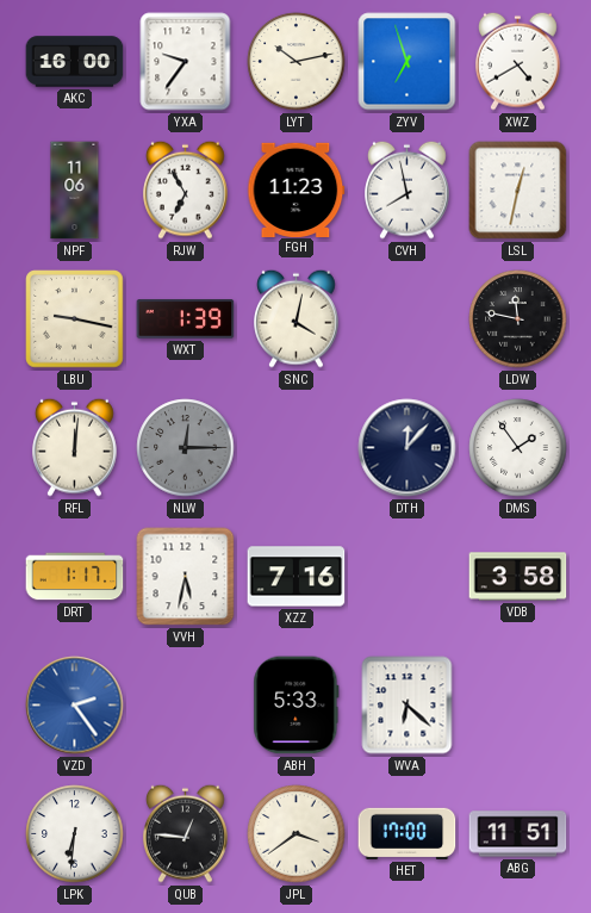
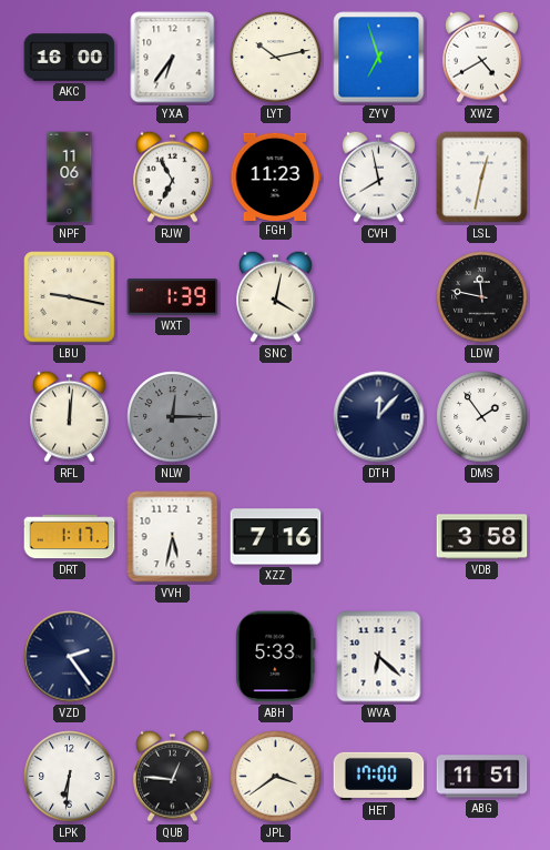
YXA: 9:36 -> 6:36 (173, 58)
VZD dial: blue -> navy (70, 657)
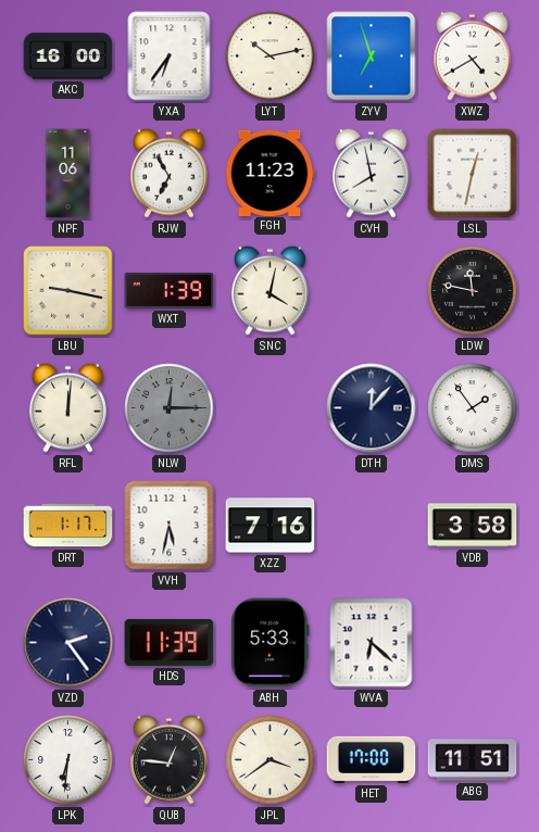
HDS: none -> 11:39 (170, 642)
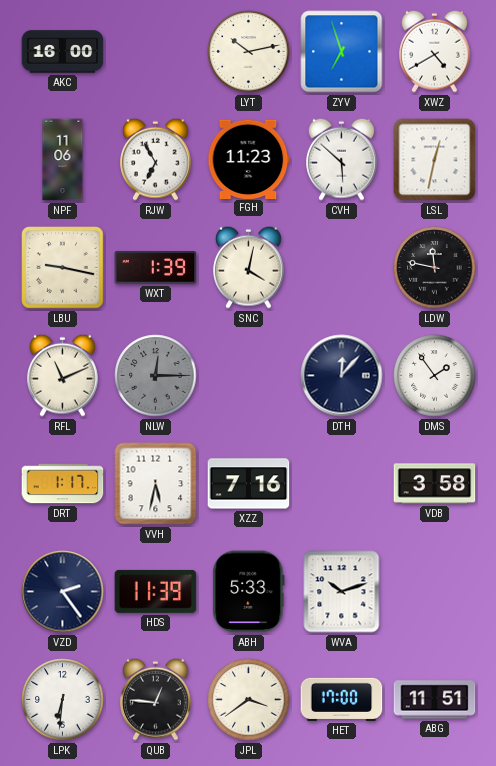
YXA: 6:36 -> none (170, 56)
CVH: 7:58 -> 5:52 (342, 159)
RFL: 12:01 -> 11:11 (63, 375)
WVA: 6:22 -> 10:12 (342, 592)
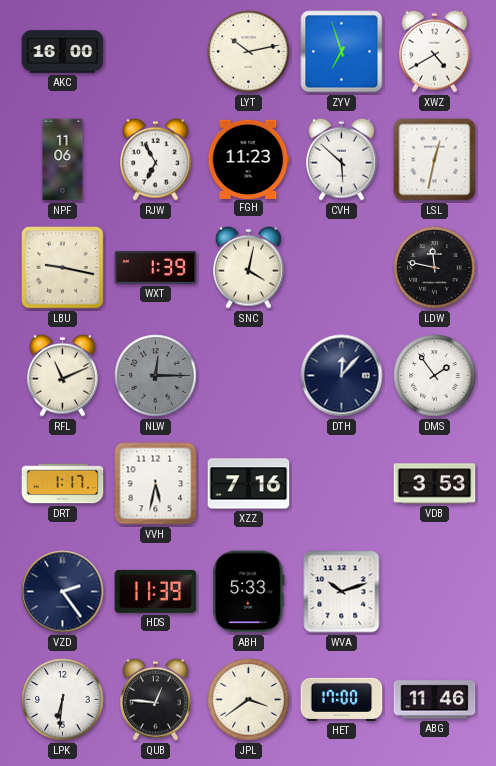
VDB: 3:58 -> 3:53 (435, 484)
ABG: 11:51 -> 11:46 (435, 700)
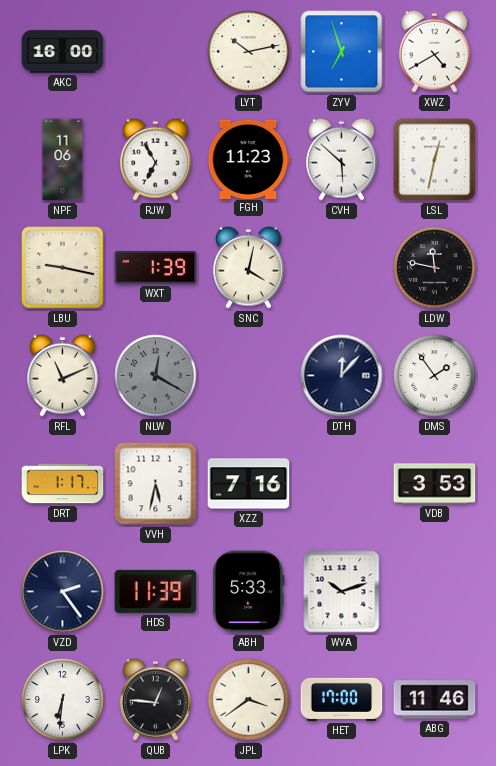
NLW: 12:15 -> 12:20 (156, 376)
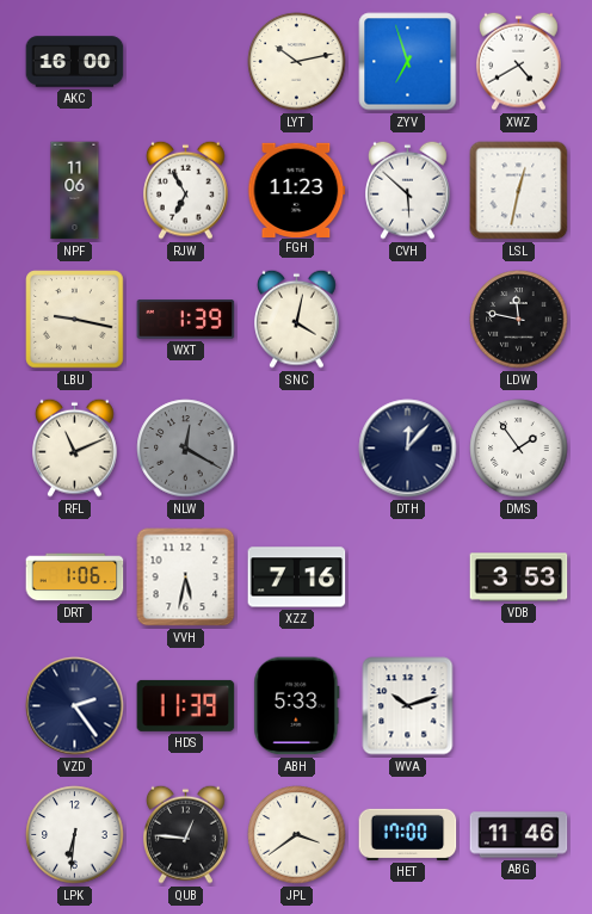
DRT: 1:17 -> 1:06 (75, 578)
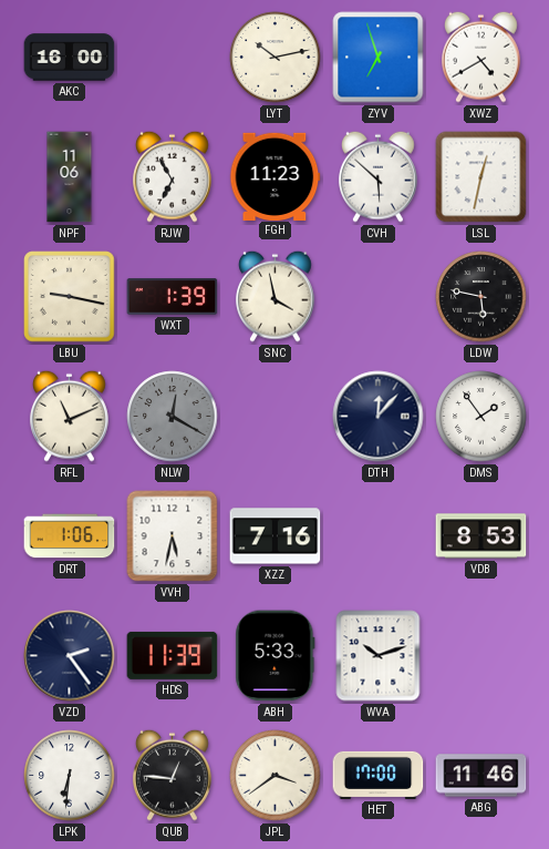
SNC: 4:02 -> 3:58 (276, 296)
LDW: 11:47 -> 5:47 (481, 297)
VDB: 3:53 -> 8:53 (481, 536)
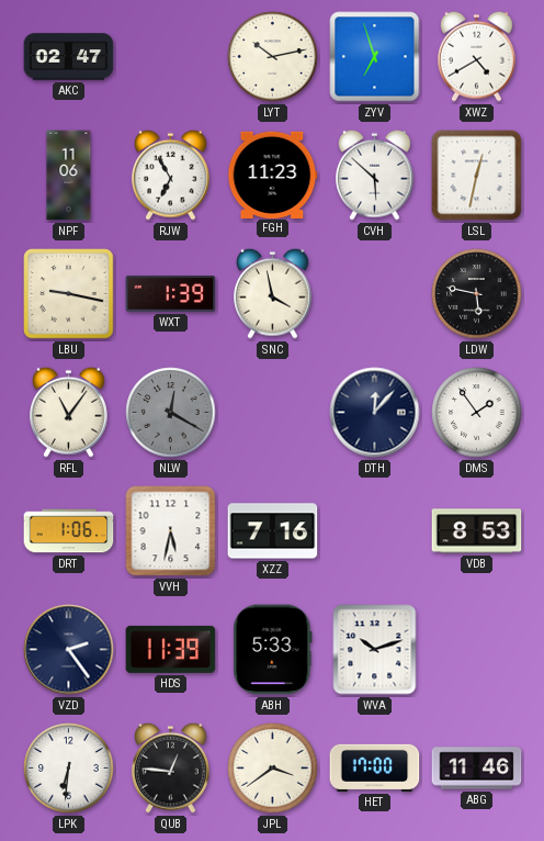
AKC: 16:00 -> 02:47 (69, 57)
RFL: 11:11 -> 11:06 (69, 412)
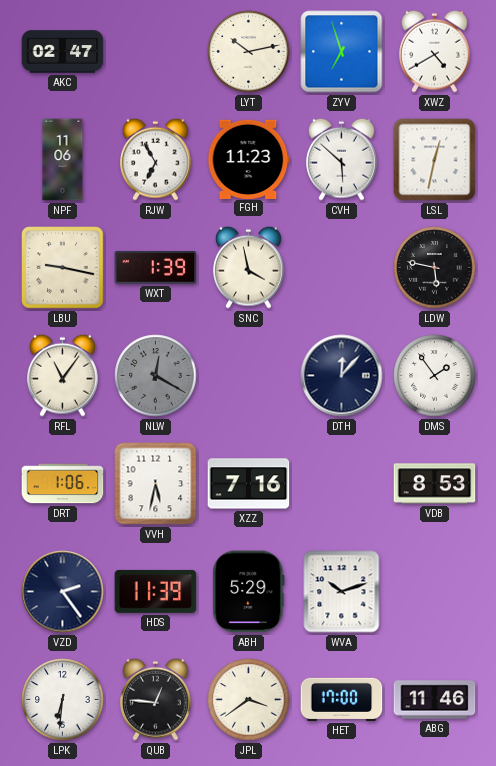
ABH: 5:33 -> 5:29 (249, 592)
